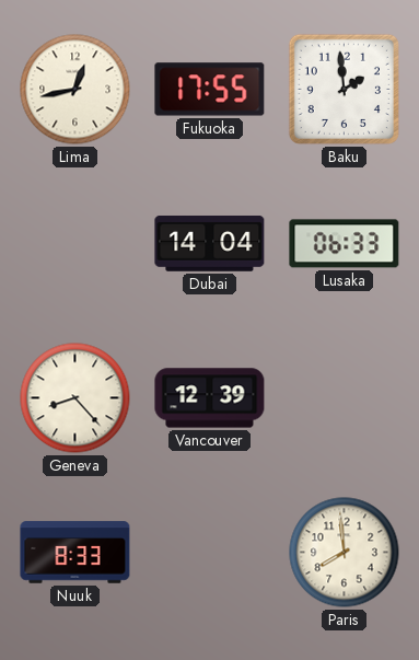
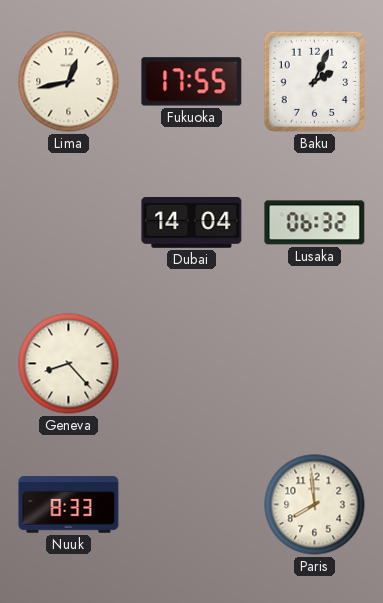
Baku: 1:59 -> 2:04 (314, 81)
Lusaka: 06:33 -> 06:32 (315, 223)
Vancouver: 12:39 -> none (210, 398)
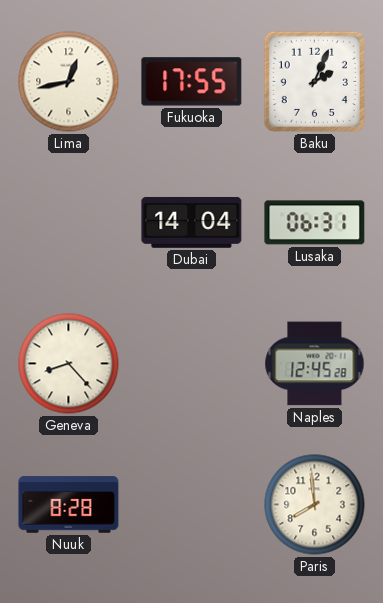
Lusaka: 06:32 -> 06:31 (315, 223)
Naples: none -> 12:45 (315, 364)
Nuuk: 8:33 -> 8:28 (69, 505)
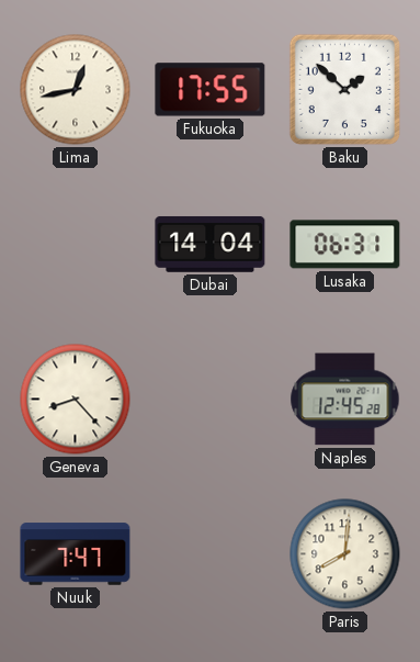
Baku: 2:04 -> 1:52 (344, 89)
Nuuk: 8:28 -> 7:47 (76, 554)
Paris: 7:59 -> 8:01 (345, 554)
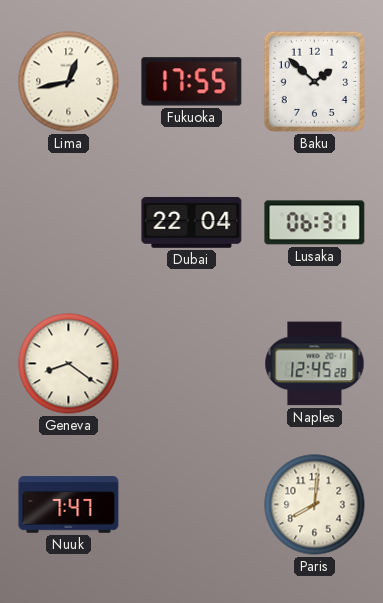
Dubai: 14:04 -> 22:04 (192, 222)
Geneva: 8:23 -> 8:21 (69, 364)
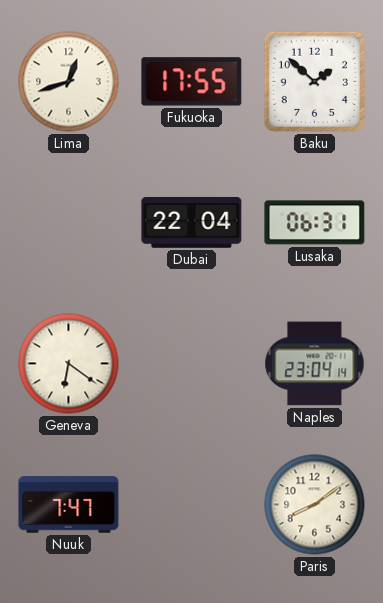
Lima: 12:43 -> 12:42 (69, 82)
Geneva: 8:21 -> 6:21 (69, 364)
Naples: 12:45 -> 23:04 (315, 364)
Paris: 8:01 -> 8:09 (315, 505)
